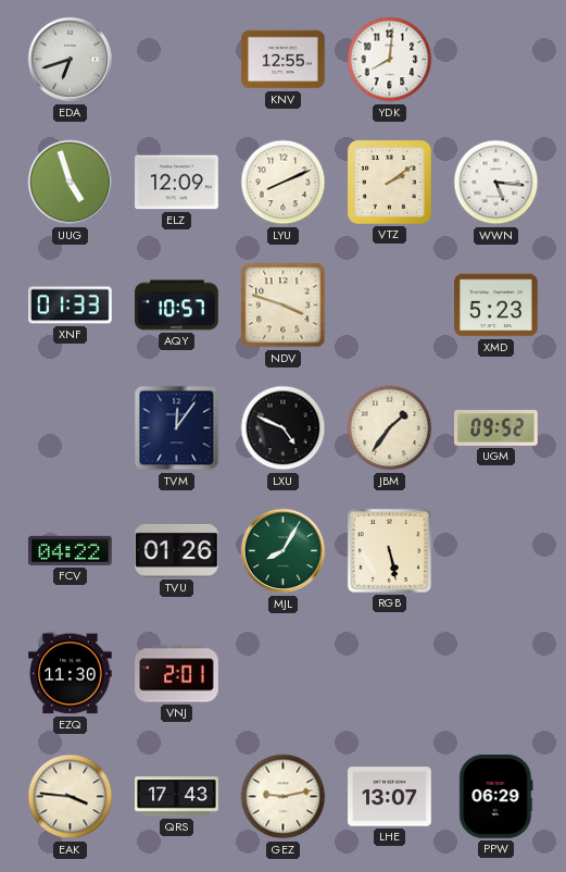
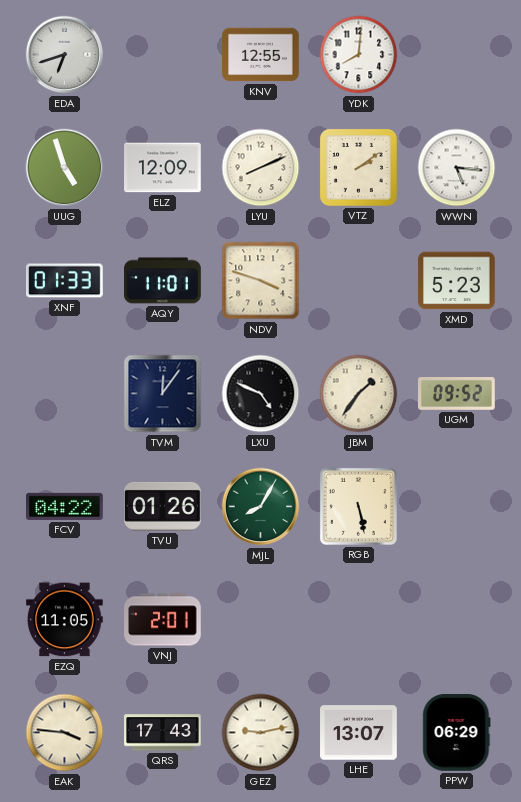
AQY: 10:57 -> 11:01 (163, 281)
EZQ: 11:30 -> 11:05 (65, 620)
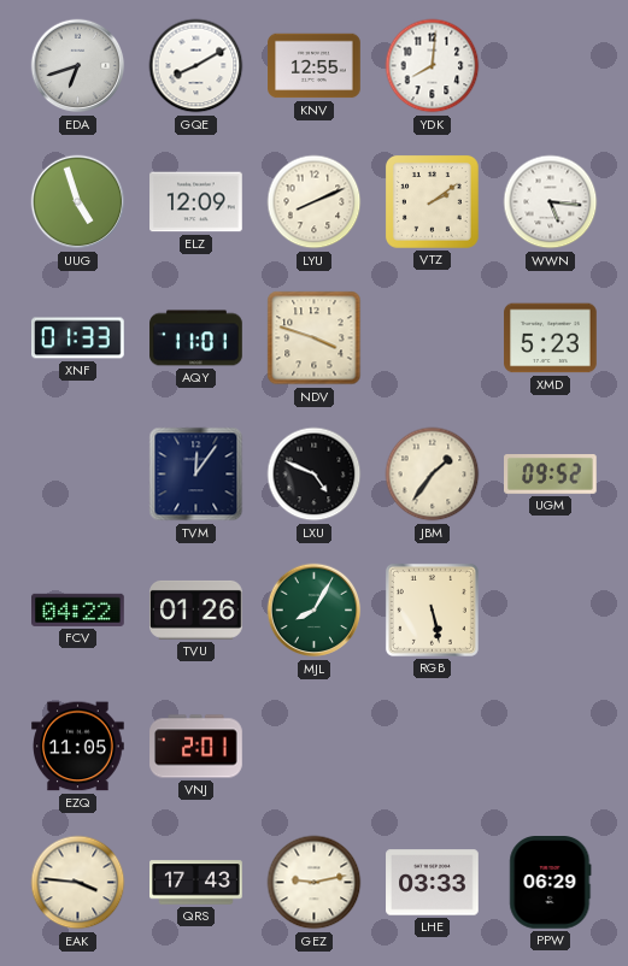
GQE: none -> 8:10 (196, 66)
LHE: 13:07 -> 03:33 (433, 883)
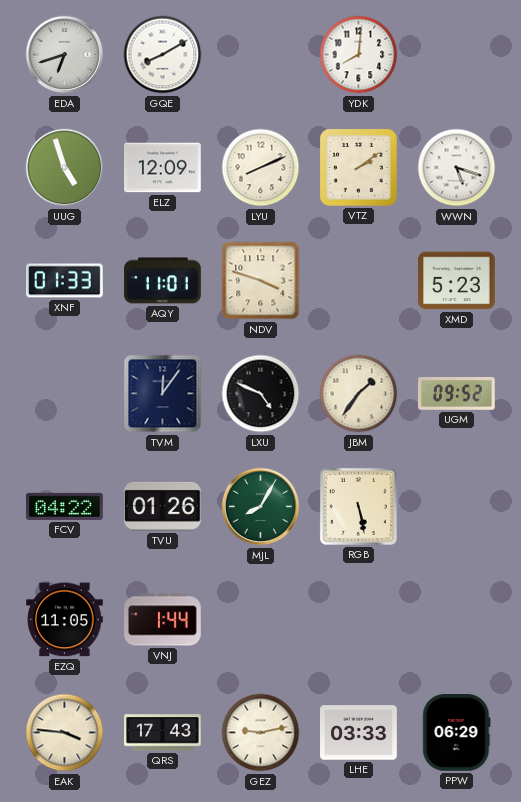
KNV: 12:55 -> none (315, 66)
WWN: 5:16 -> 5:18 (457, 168)
VNJ: 2:01 -> 1:44 (163, 620)
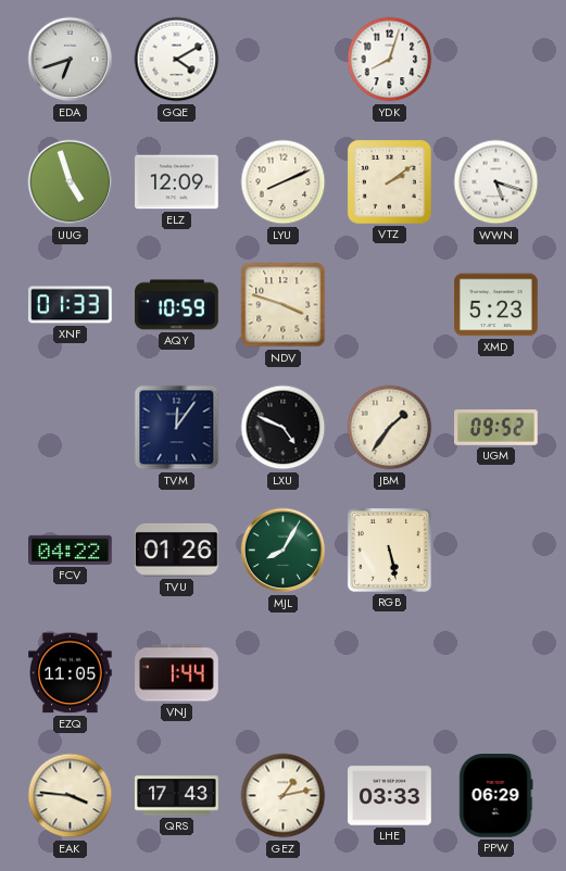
GQE: 8:10 -> 4:10 (177, 60)
YDK: 8:01 -> 8:03 (390, 60)
AQY: 11:01 -> 10:59 (177, 305)
GEZ: 9:13 -> 1:13 (284, 796)
